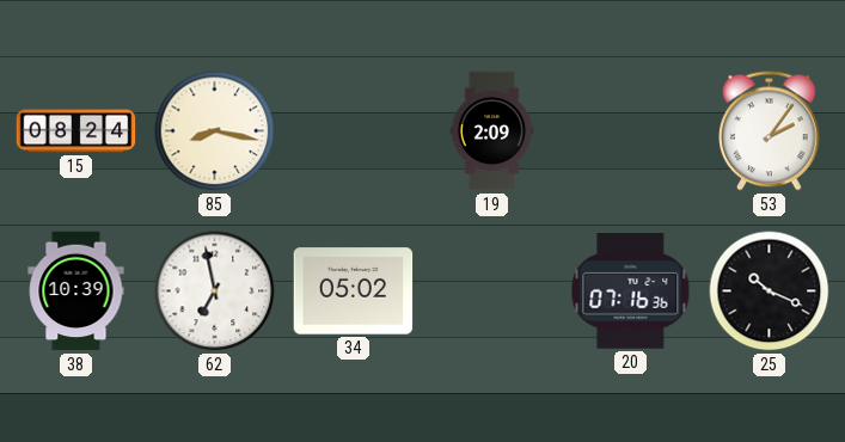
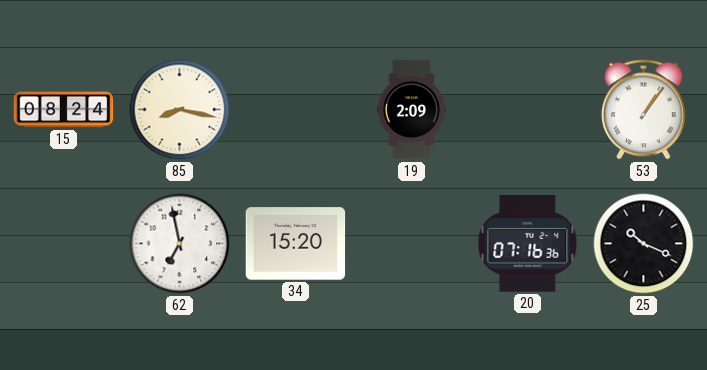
53: 2:06 -> 1:06 (644, 110)
38: 10:39 -> none (76, 291)
34: 05:02 -> 15:20 (296, 244)
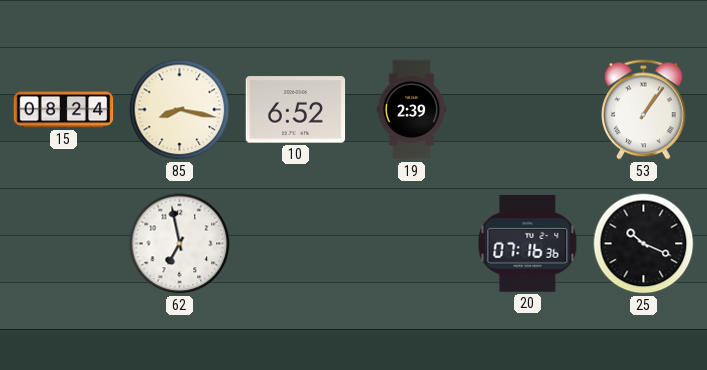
10: none -> 6:52 (296, 110)
19: 2:09 -> 2:39 (412, 110)
34: 15:20 -> none (296, 244)
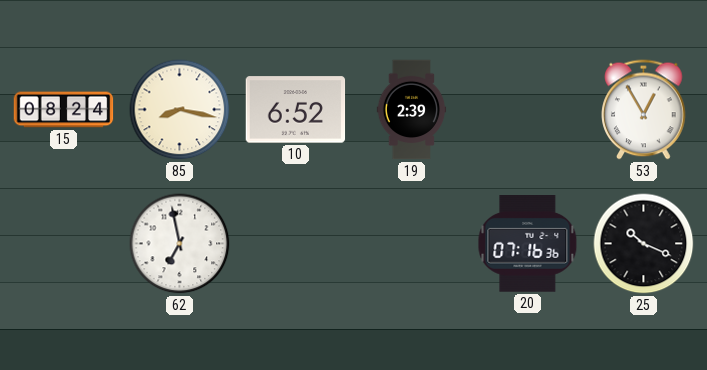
53: 1:06 -> 12:55 (644, 110)
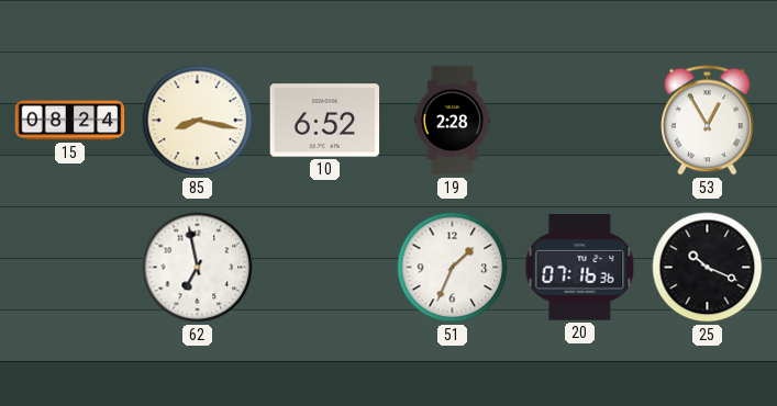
19: 2:39 -> 2:28 (453, 121)
51: none -> 1:34 (453, 268)
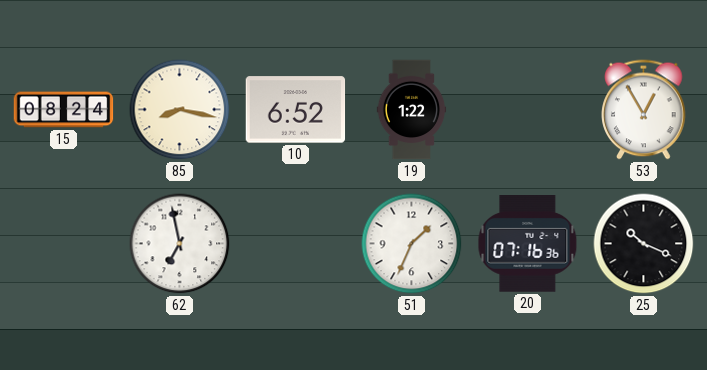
19: 2:28 -> 1:22 (412, 110)
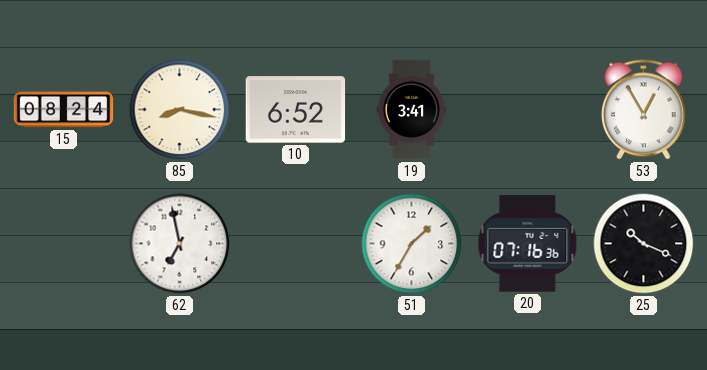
19: 1:22 -> 3:41 (412, 110)
51: 1:34 -> 1:35 (412, 244)
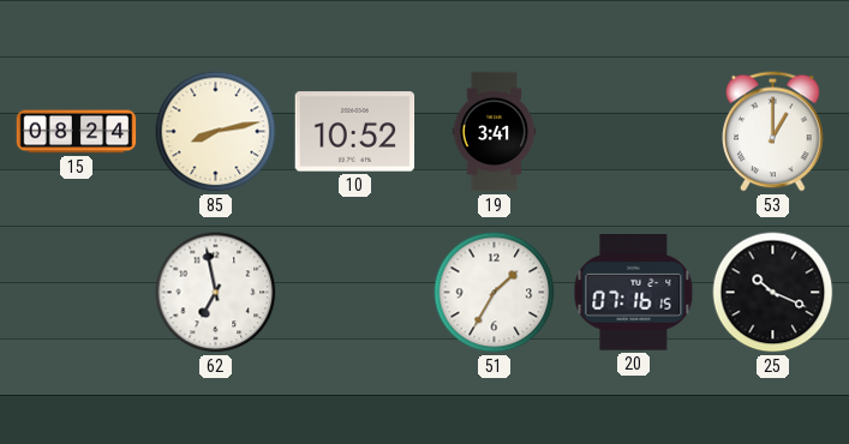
85: 8:17 -> 8:13 (216, 132)
10: 6:52 -> 10:52 (355, 132)
53: 12:55 -> 1:00 (773, 132)
20: 07:16:36 -> 07:16:15 (634, 293)
